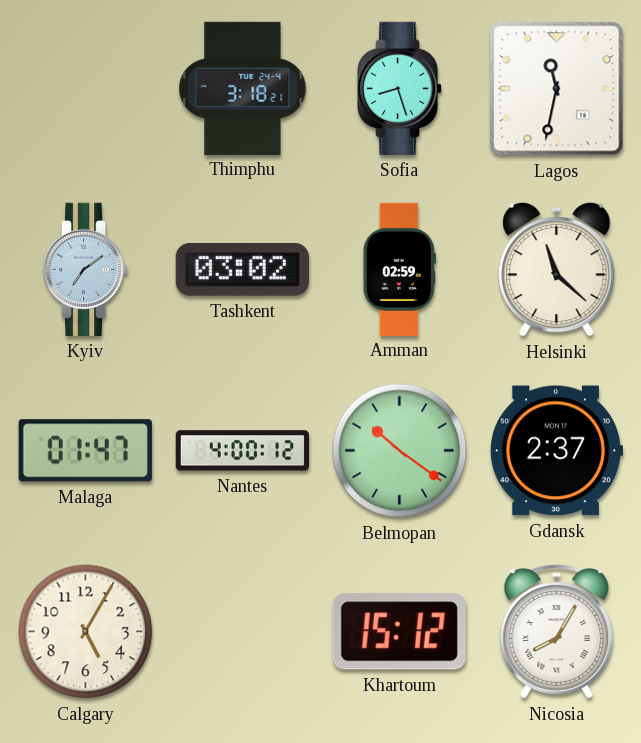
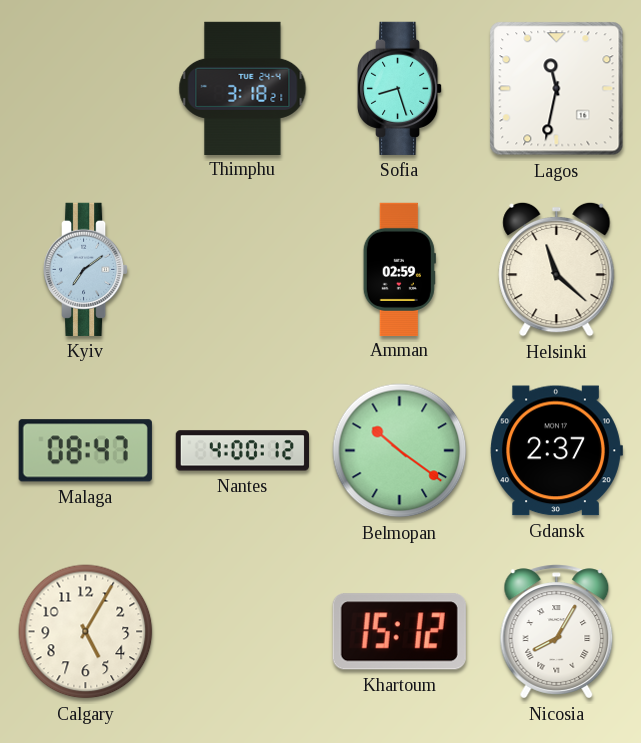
Tashkent: 03:02 -> none (242, 270)
Malaga: 01:47 -> 08:47 (85, 451)
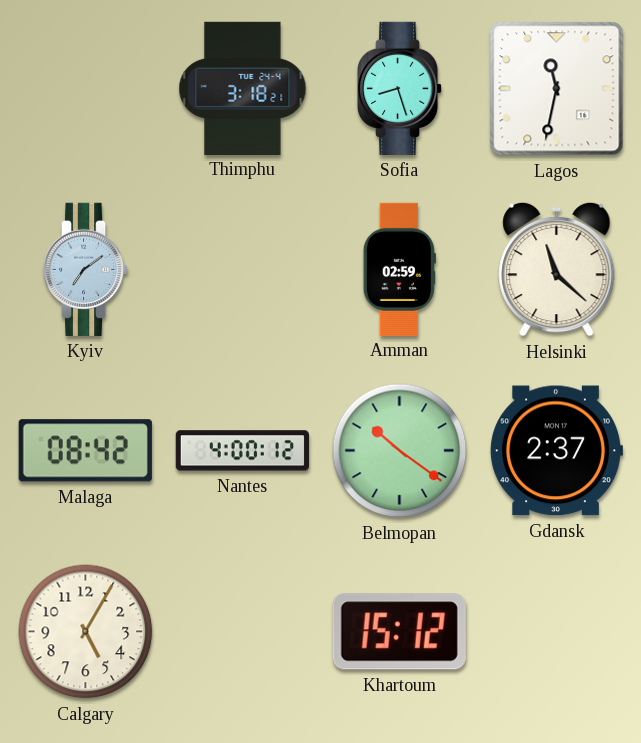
Malaga: 08:47 -> 08:42 (85, 451)
Nicosia: 8:05 -> none (557, 632)
